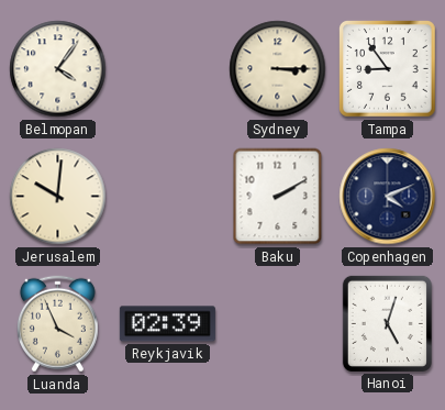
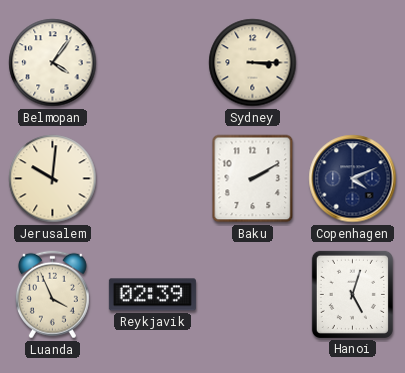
Tampa: 8:54 -> none (388, 69)
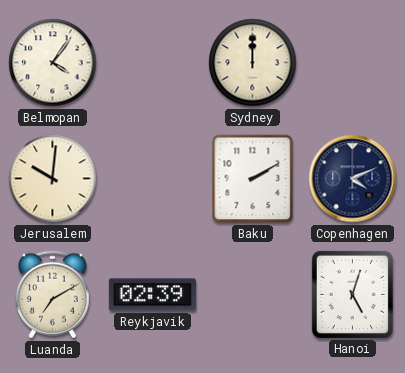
Sydney: 3:15 -> 12:00 (253, 63)
Luanda: 3:56 -> 7:10 (52, 295)
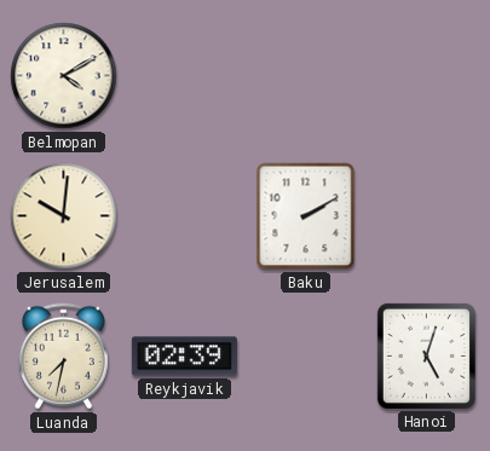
Belmopan: 4:06 -> 4:10 (64, 76)
Sydney: 12:00 -> none (253, 63)
Copenhagen: 4:11 -> none (353, 179)
Luanda: 7:10 -> 7:32 (63, 357)
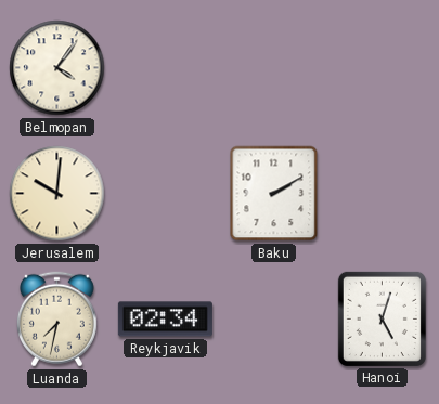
Belmopan: 4:10 -> 4:06 (57, 68)
Reykjavik: 02:39 -> 02:34 (165, 320)
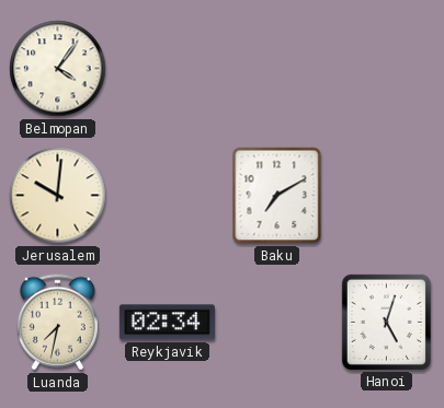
Baku: 2:10 -> 7:10 (277, 196)
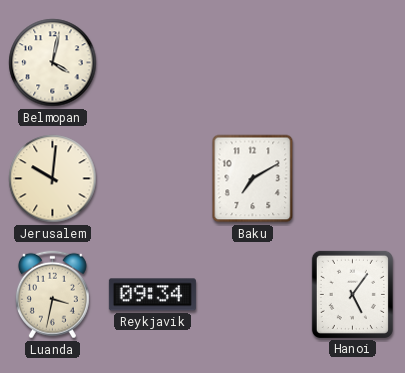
Belmopan: 4:06 -> 4:02 (53, 63)
Luanda: 7:32 -> 3:32 (52, 295)
Reykjavik: 02:34 -> 09:34 (152, 295)
Hanoi: 5:03 -> 5:06 (352, 294)
